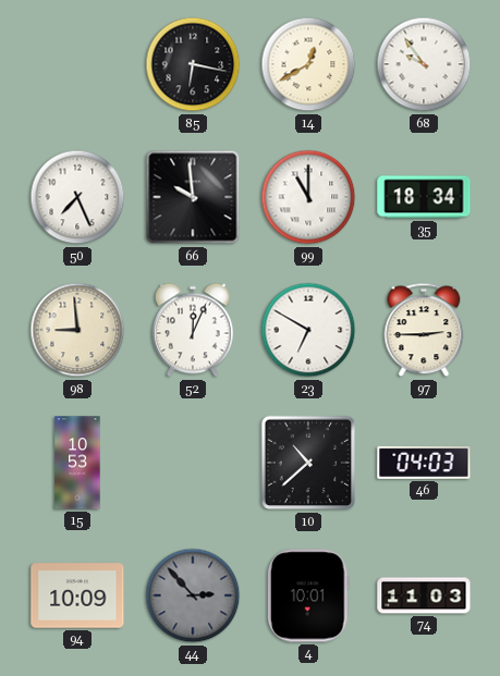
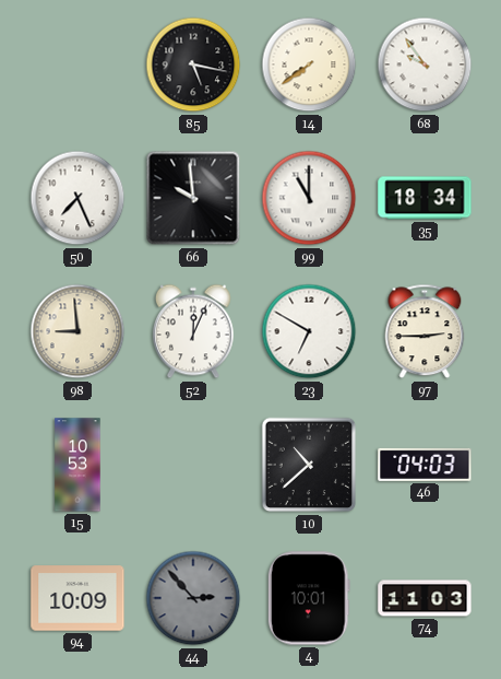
85: 6:17 -> 5:17 (193, 65)
14: 12:40 -> 7:39 (309, 65)
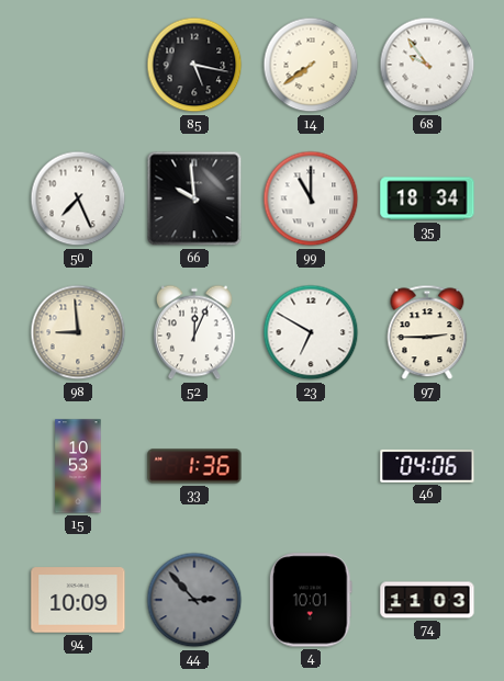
33: none -> 1:36 (194, 466)
10: 10:38 -> none (309, 465)
46: 04:03 -> 04:06 (427, 466)
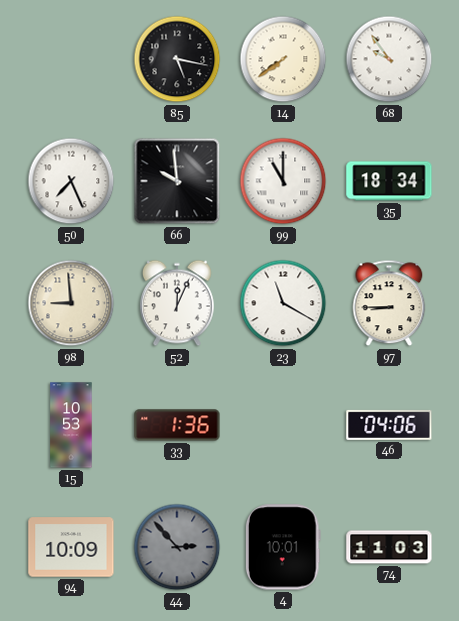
23: 6:50 -> 11:20 (283, 303)
97: 2:45 -> 8:45 (389, 303)
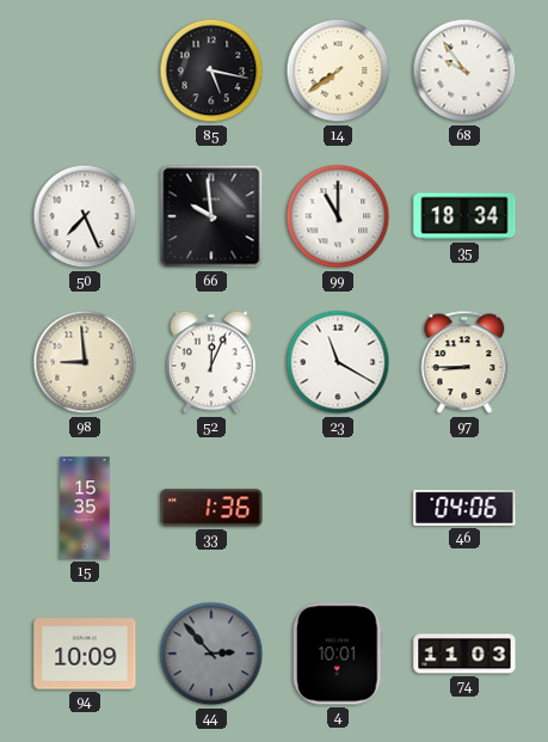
15: 10:53 -> 15:35 (85, 508)
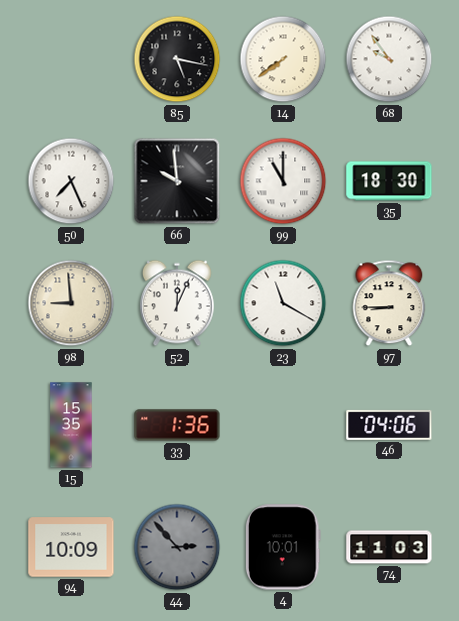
35: 18:34 -> 18:30 (389, 181)
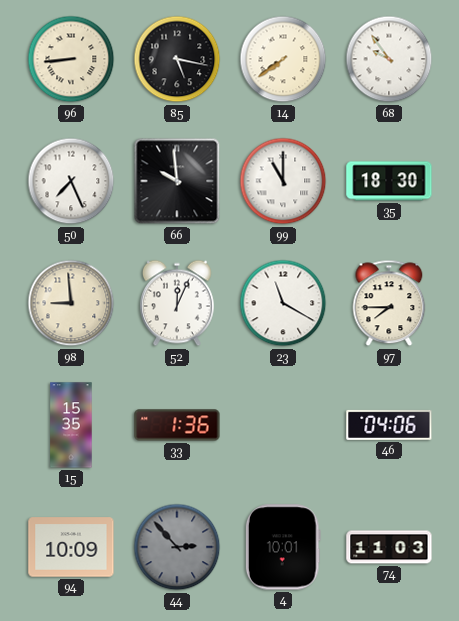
96: none -> 8:44 (71, 59)
97: 8:45 -> 7:45 (389, 303)
